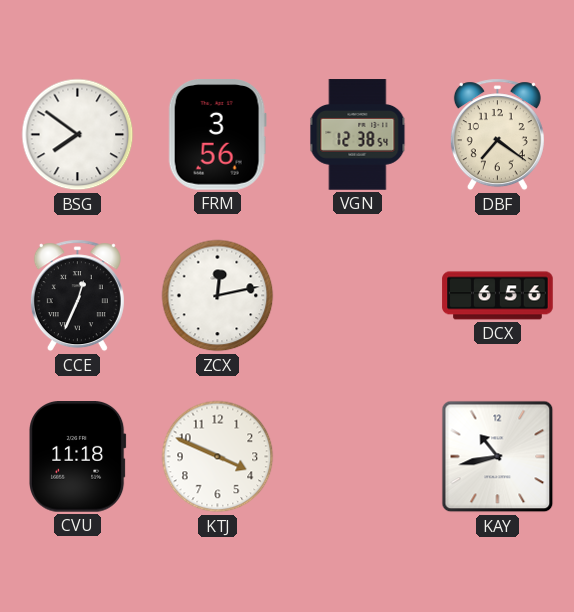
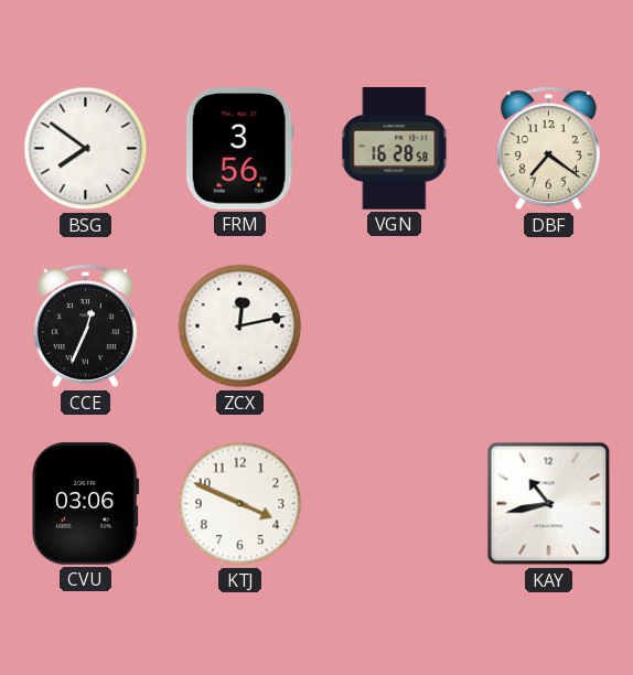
VGN: 12:38 -> 16:28 (395, 149)
DCX: 6:56 -> none (498, 296)
CVU: 11:18 -> 03:06 (86, 504)
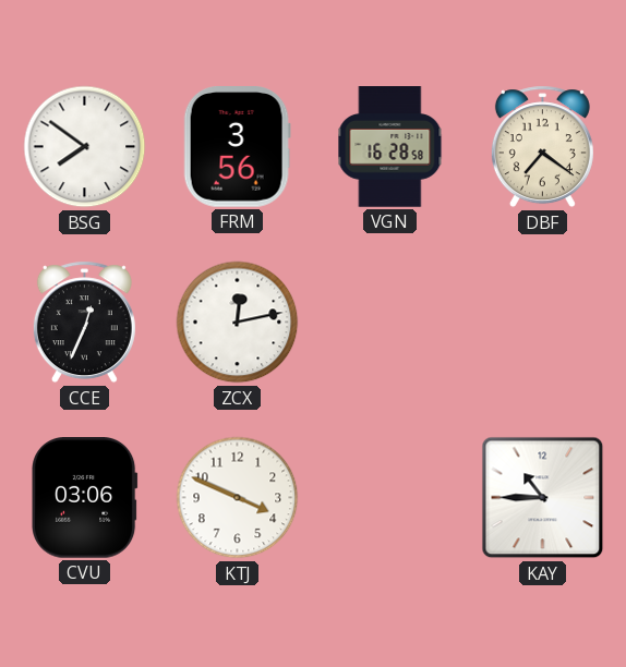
KAY: 10:43 -> 10:45 (543, 498)
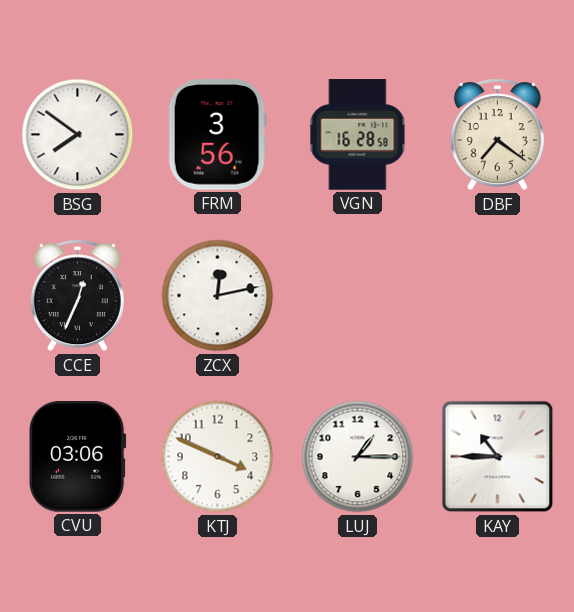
LUJ: none -> 1:15 (358, 457)
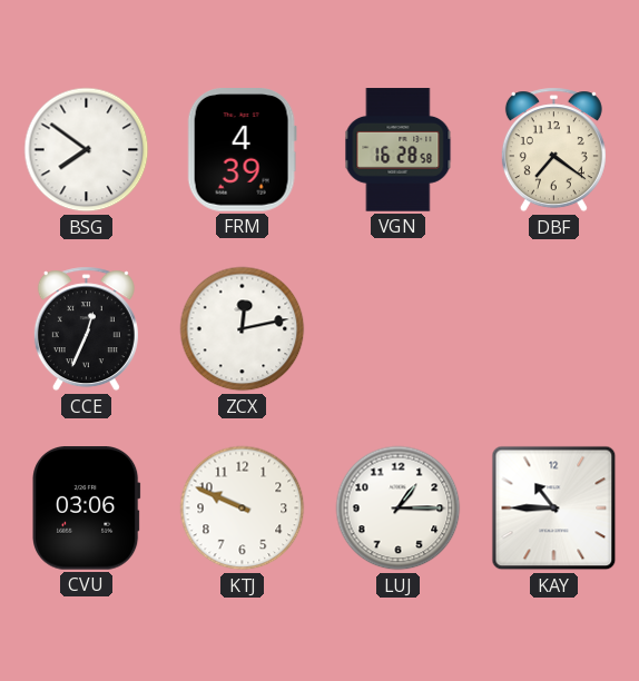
FRM: 3:56 -> 4:39 (242, 150)
KTJ: 3:49 -> 9:49 (243, 509)
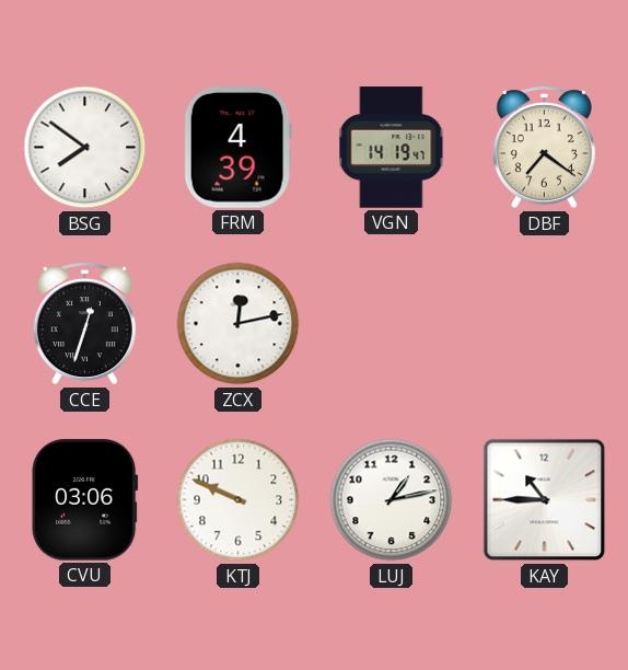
VGN: 16:28 -> 14:19 (392, 148)
CCE: 12:34 -> 12:33 (84, 324)
LUJ: 1:15 -> 1:13 (392, 500)
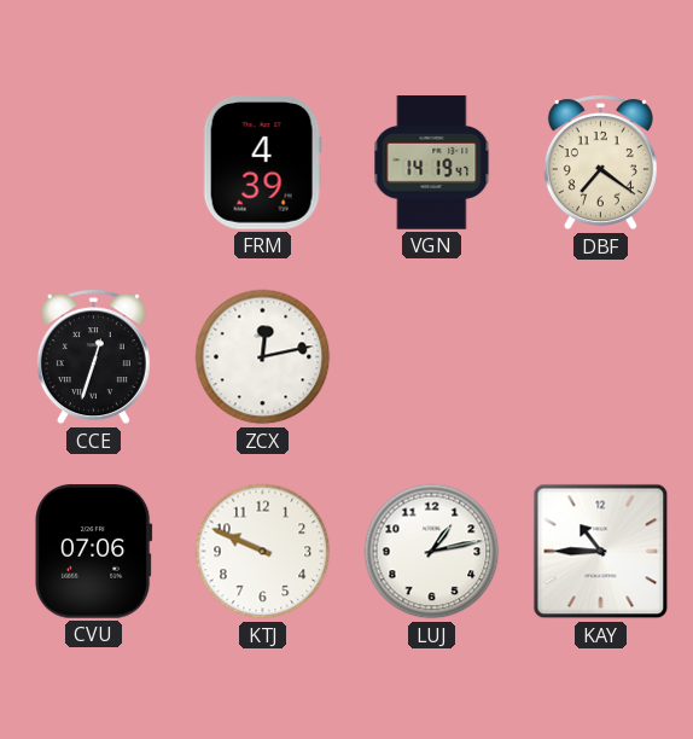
BSG: 7:51 -> none (85, 148)
CVU: 03:06 -> 07:06 (94, 552)
